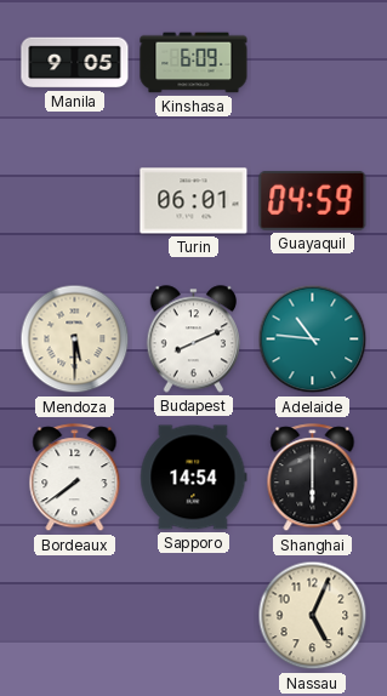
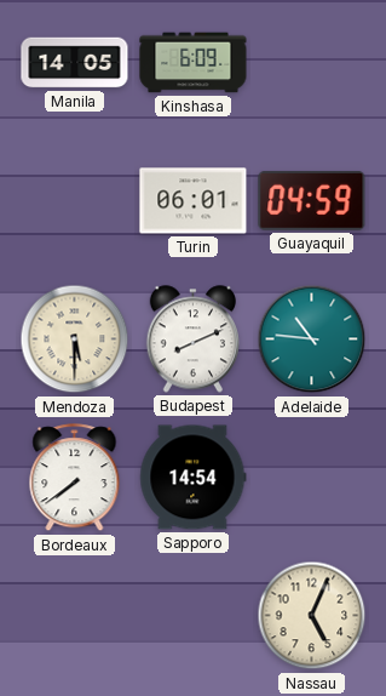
Manila: 9:05 -> 14:05 (75, 63)
Shanghai: 6:00 -> none (313, 478)
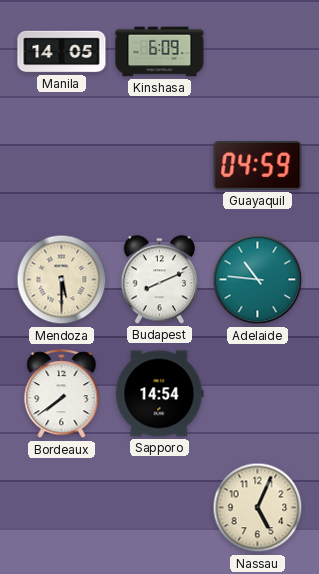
Turin: 06:01 -> none (194, 201)
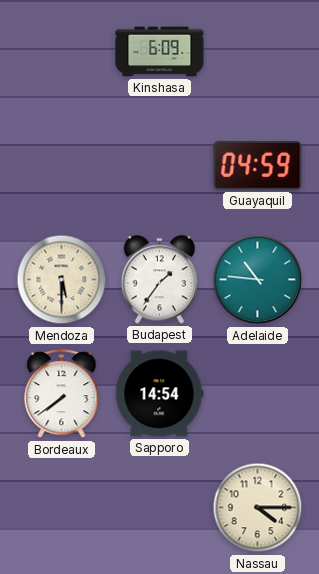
Manila: 14:05 -> none (62, 52)
Budapest: 8:11 -> 1:36 (159, 280)
Nassau: 5:04 -> 4:15 (258, 508)
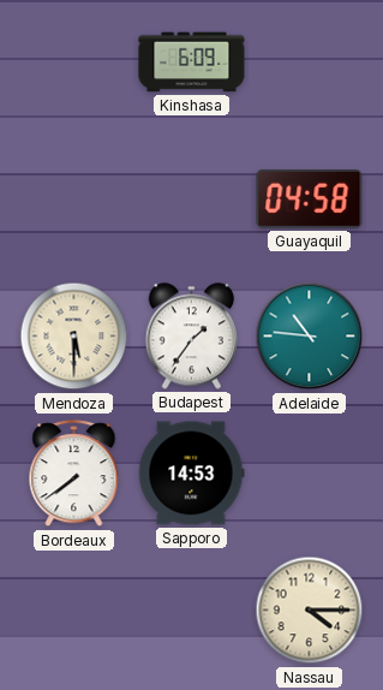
Guayaquil: 04:59 -> 04:58 (310, 198)
Sapporo: 14:54 -> 14:53 (192, 474)
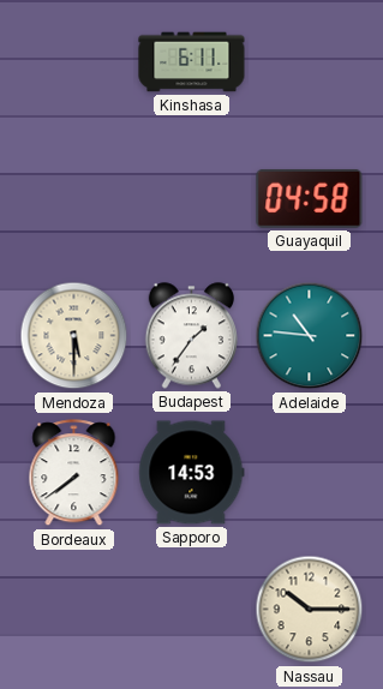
Kinshasa: 6:09 -> 6:11 (192, 62)
Nassau: 4:15 -> 10:15 (310, 610)
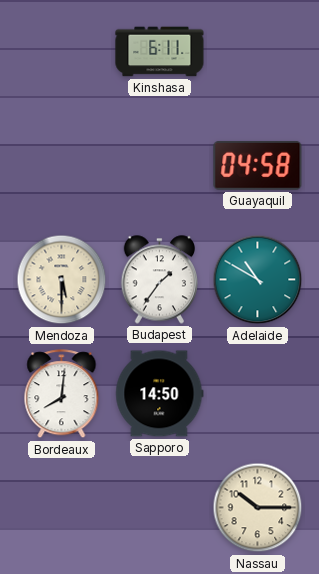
Adelaide: 10:46 -> 10:50 (258, 280)
Bordeaux: 7:39 -> 8:01 (62, 394)
Sapporo: 14:53 -> 14:50 (160, 394)
